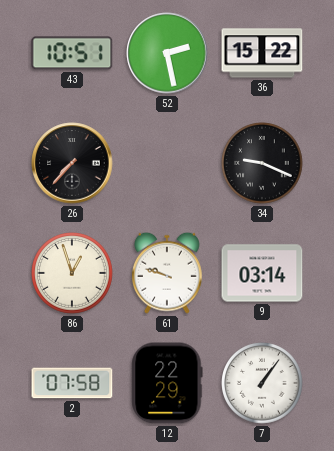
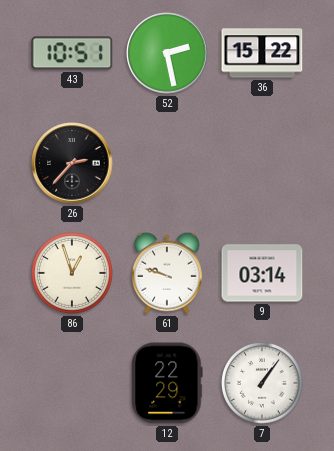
26: 7:37 -> 2:37 (72, 163)
34: 9:19 -> none (262, 163)
2: 07:58 -> none (72, 383)
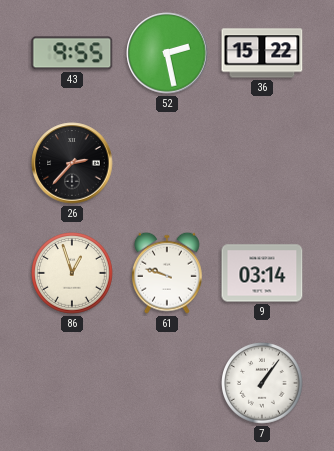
43: 10:51 -> 9:55 (72, 53)
12: 22:29 -> none (167, 383)
